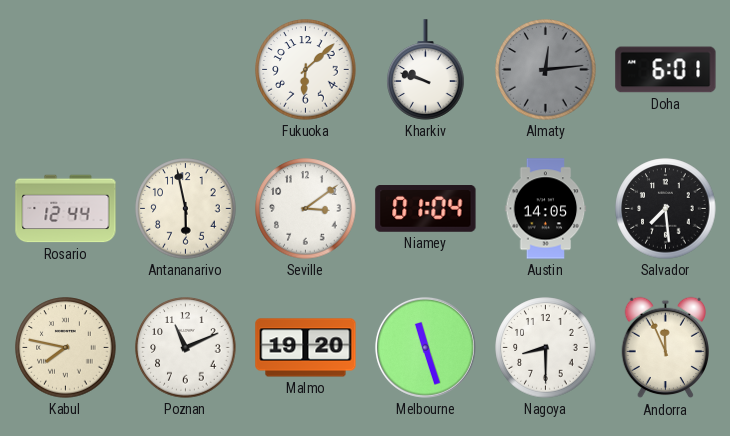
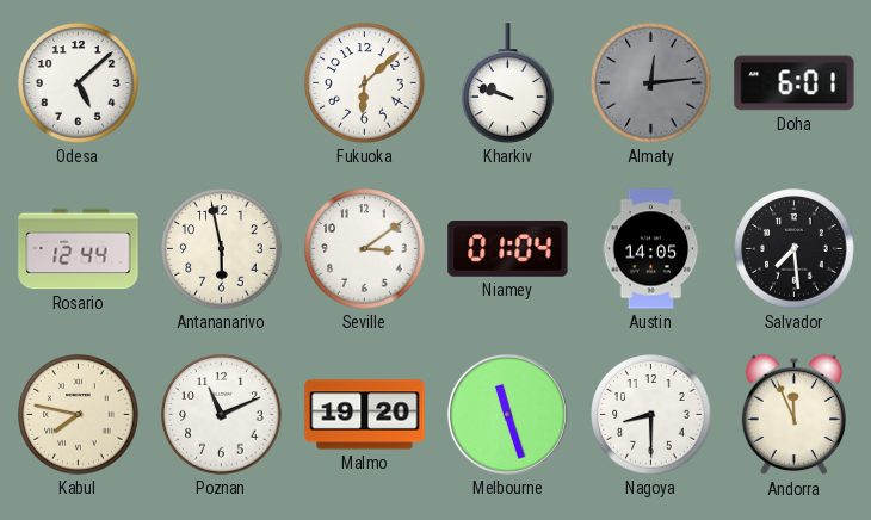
Odesa: none -> 5:08 (79, 83)
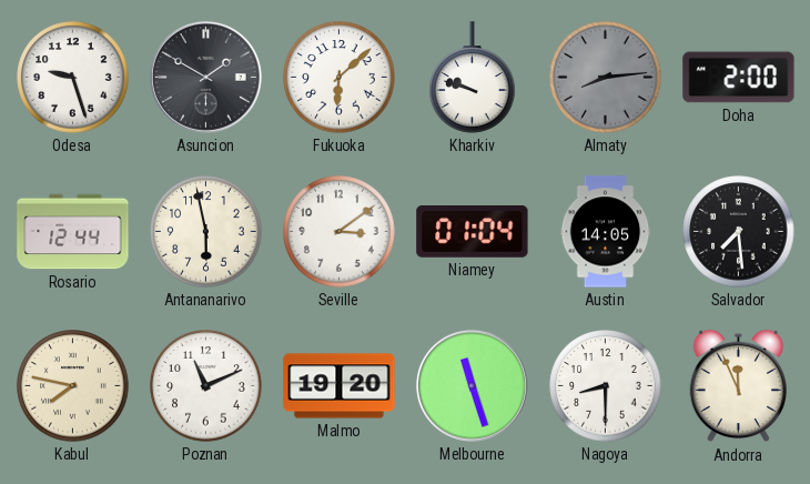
Odesa: 5:08 -> 9:27 (73, 78)
Asuncion: none -> 1:50 (205, 77)
Almaty: 12:14 -> 8:14 (606, 78)
Doha: 6:01 -> 2:00 (739, 78)
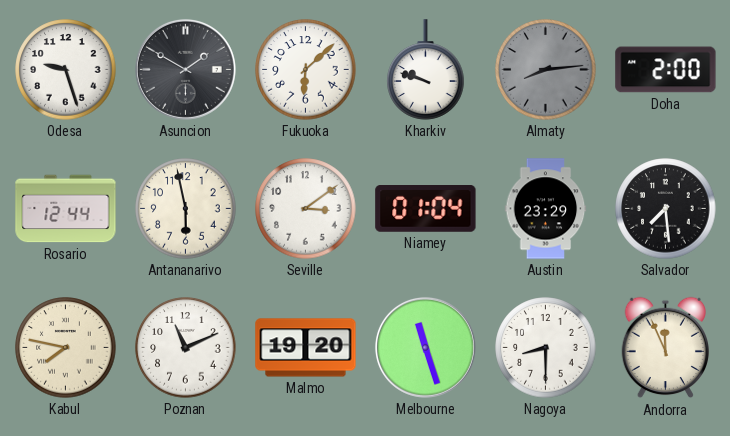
Austin: 14:05 -> 23:29 (546, 209)
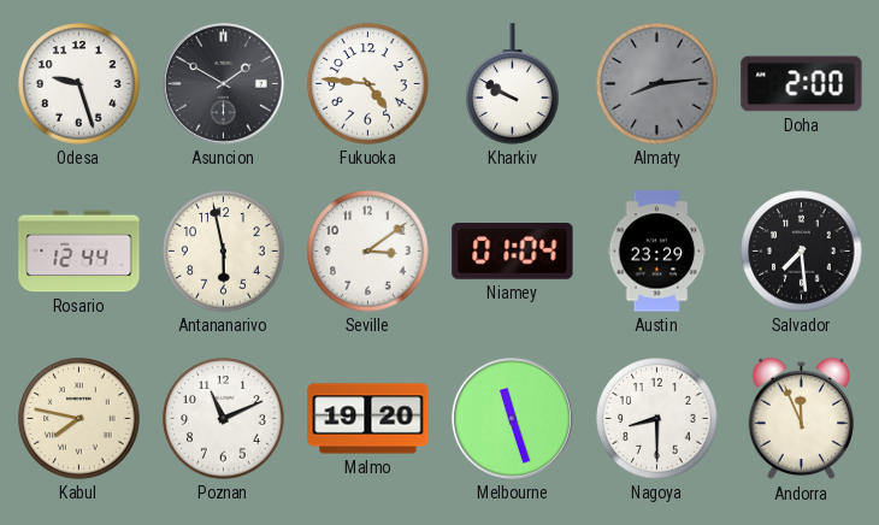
Fukuoka: 6:08 -> 4:46 (368, 84)
Kharkiv: 9:48 -> 9:50 (513, 84)
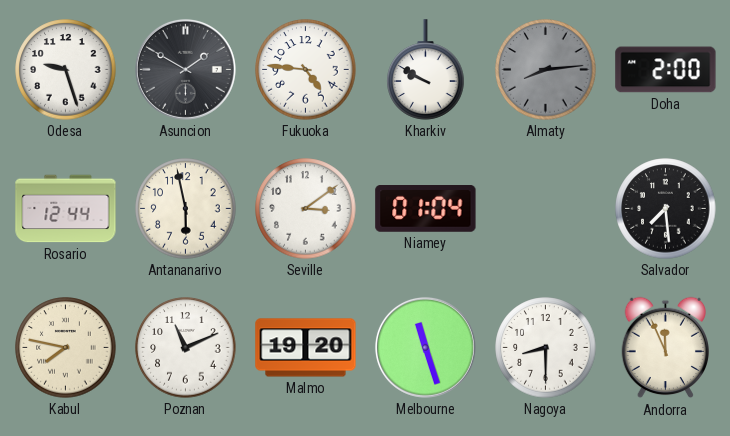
Austin: 23:29 -> none (657, 252)
